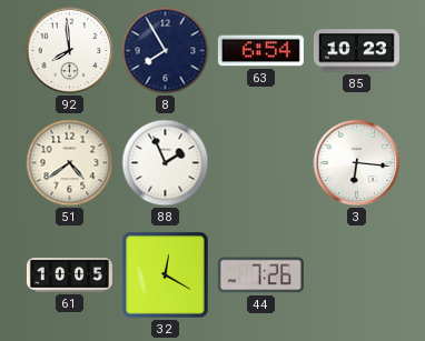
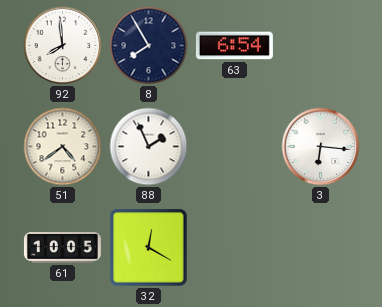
85: 10:23 -> none (356, 51)
44: 7:26 -> none (260, 275)
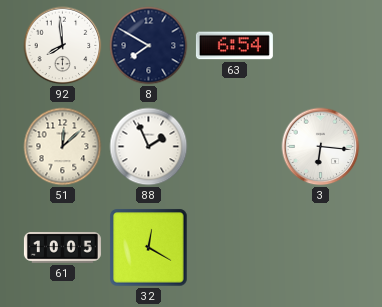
8: 7:55 -> 7:50 (149, 46)
51: 4:39 -> 12:08 (63, 147)
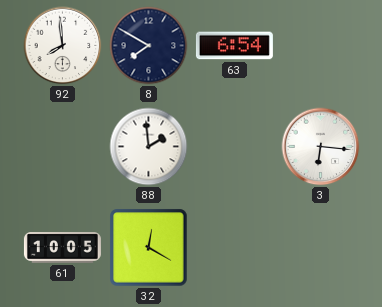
51: 12:08 -> none (63, 147)
88: 1:56 -> 1:59 (149, 147)
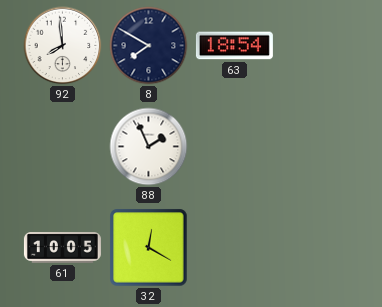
63: 6:54 -> 18:54 (234, 46)
88: 1:59 -> 1:56 (149, 147)
3: 6:16 -> none (321, 147)
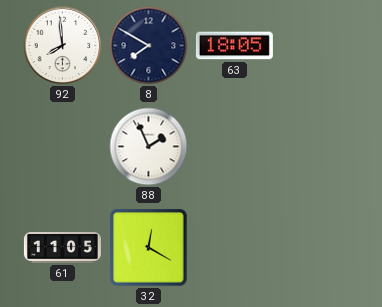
63: 18:54 -> 18:05 (234, 46)
61: 10:05 -> 11:05 (62, 248)
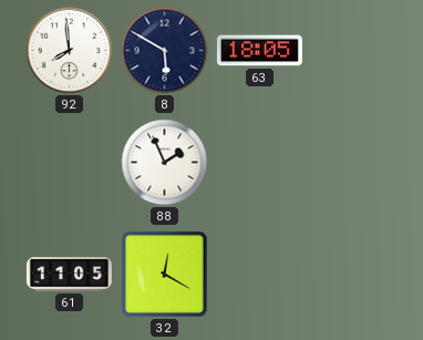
8: 7:50 -> 5:50 (165, 51)
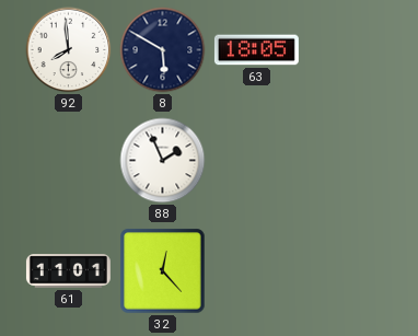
61: 11:05 -> 11:01 (68, 271)
32: 12:20 -> 12:23 (163, 271)
